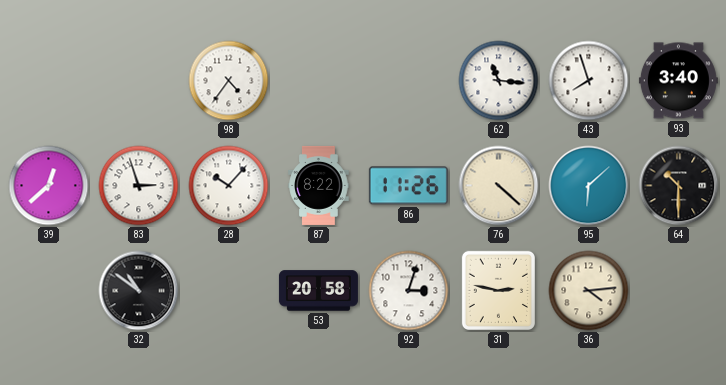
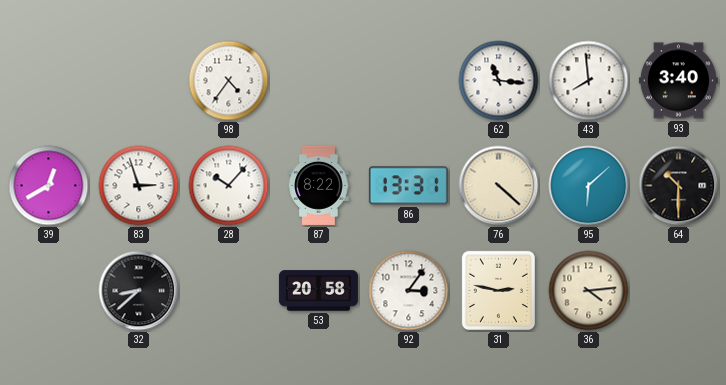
43: 7:57 -> 7:59 (589, 81)
39: 12:38 -> 12:40 (49, 186)
86: 11:26 -> 13:31 (408, 186)
32: 10:51 -> 8:38 (139, 291)
92: 3:03 -> 3:06 (409, 291)
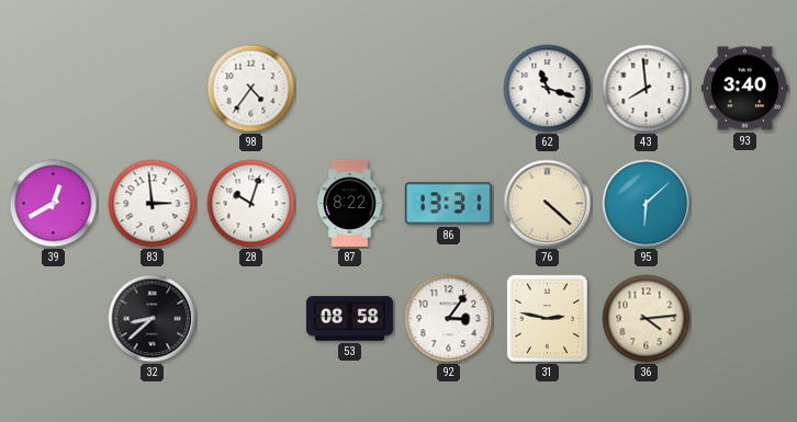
62: 11:16 -> 11:18 (548, 89)
83: 2:57 -> 2:59 (153, 204)
28: 10:07 -> 10:03 (251, 204)
64: 10:30 -> none (679, 186)
53: 20:58 -> 08:58 (349, 319)
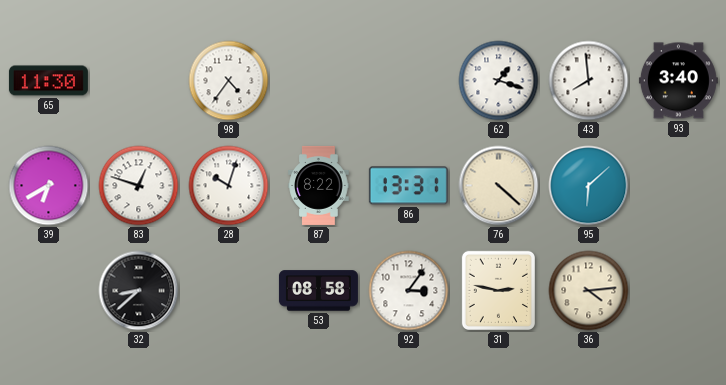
65: none -> 11:30 (48, 81)
62: 11:18 -> 1:18 (499, 81)
39: 12:40 -> 6:40 (49, 186)
83: 2:59 -> 12:48 (139, 186)
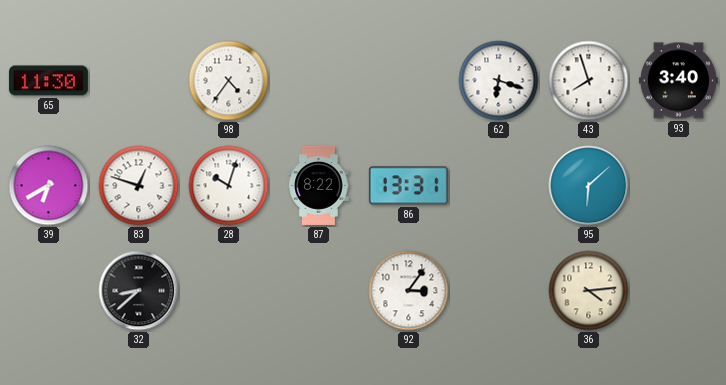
62: 1:18 -> 6:18 (499, 81)
43: 7:59 -> 7:57 (589, 81)
76: 4:22 -> none (499, 186)
53: 08:58 -> none (318, 291)
31: 2:47 -> none (498, 290)
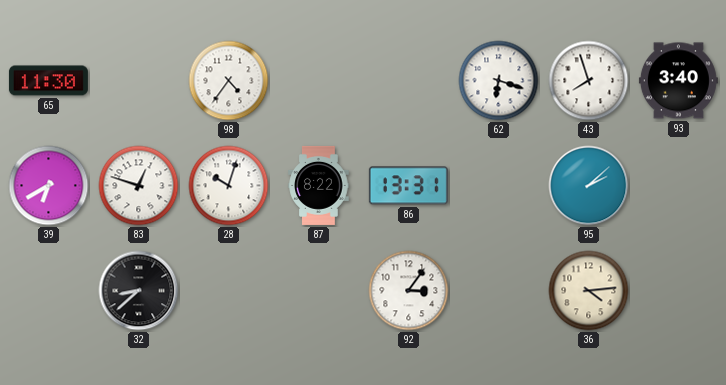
95: 6:08 -> 2:08 (589, 186)
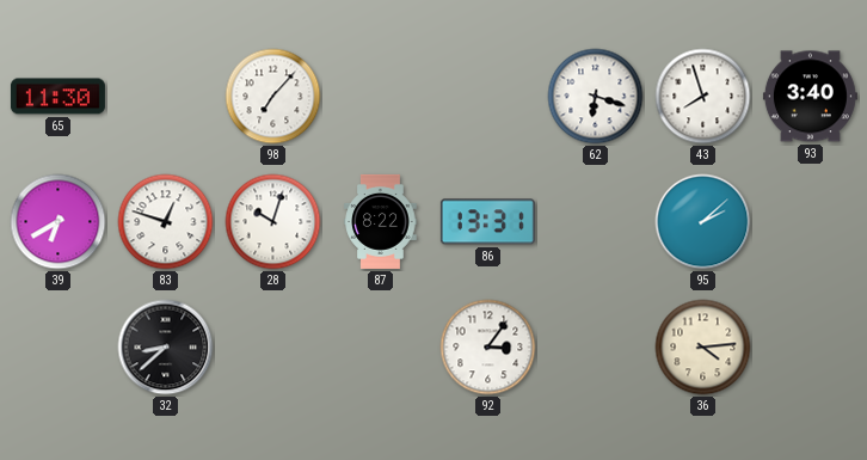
98: 4:36 -> 7:07 (273, 97)
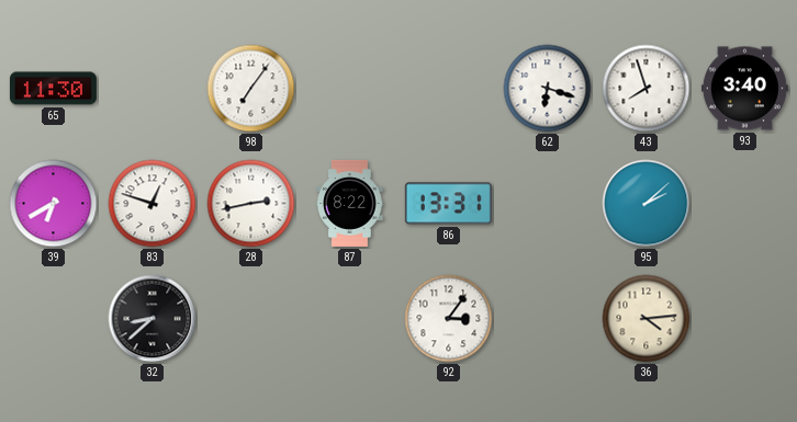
98: 7:07 -> 7:06 (251, 89)
28: 10:03 -> 2:43 (251, 204)
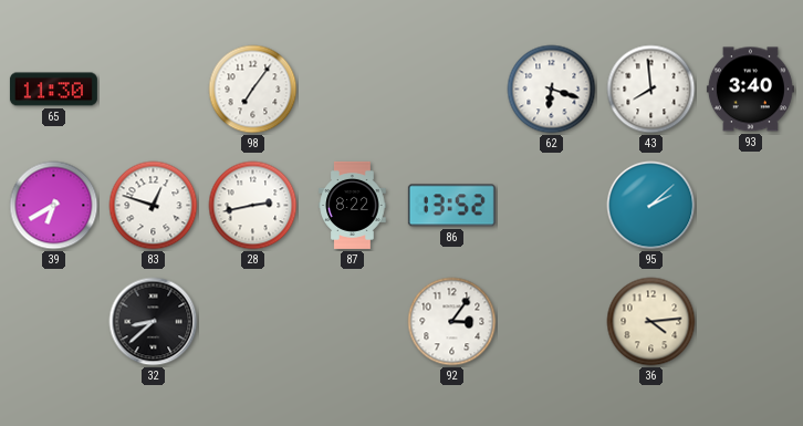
43: 7:57 -> 7:59 (651, 90)
86: 13:31 -> 13:52 (451, 206)
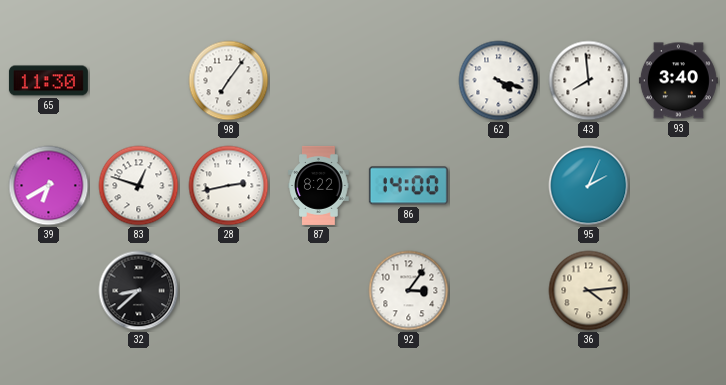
62: 6:18 -> 4:18 (499, 81)
86: 13:52 -> 14:00 (408, 186)
95: 2:08 -> 2:04 (589, 186)
